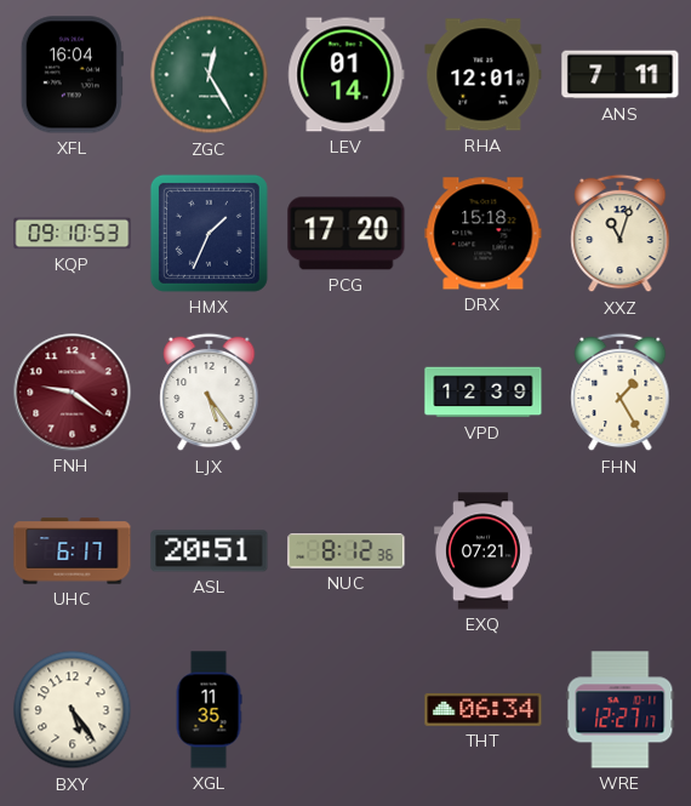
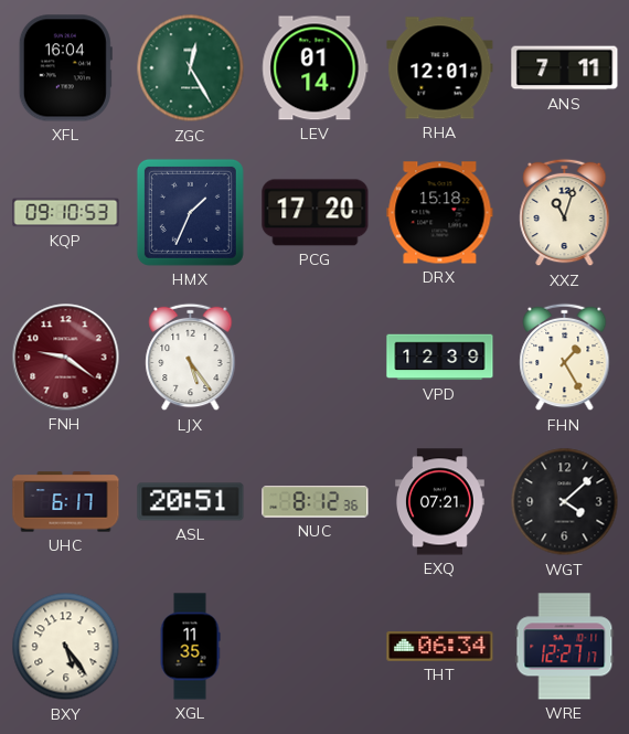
WGT: none -> 4:08 (565, 502)
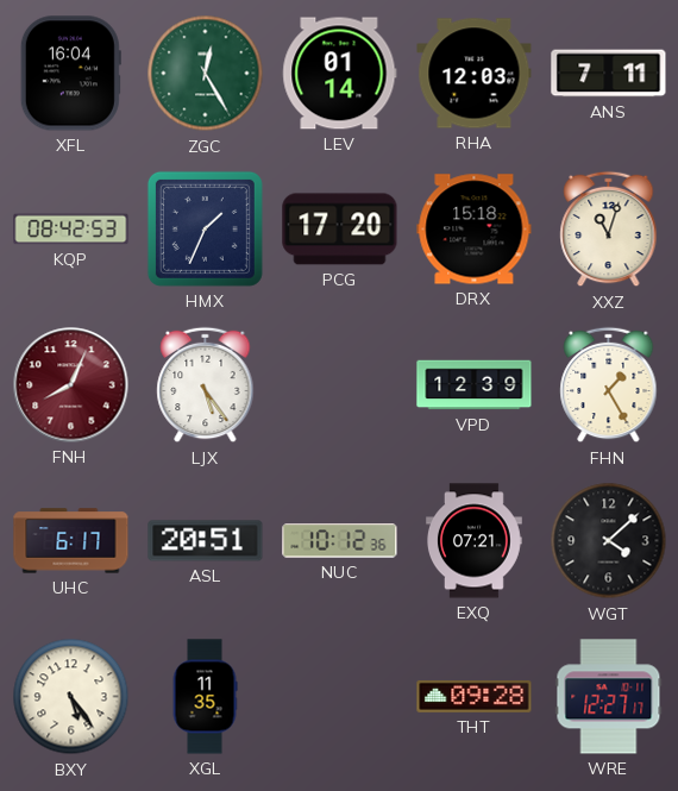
RHA: 12:01 -> 12:03 (475, 74)
KQP: 09:10 -> 08:42 (71, 230)
FNH: 9:21 -> 8:04 (71, 385)
NUC: 8:12 -> 10:12 (340, 541)
THT: 06:34 -> 09:28 (475, 696)
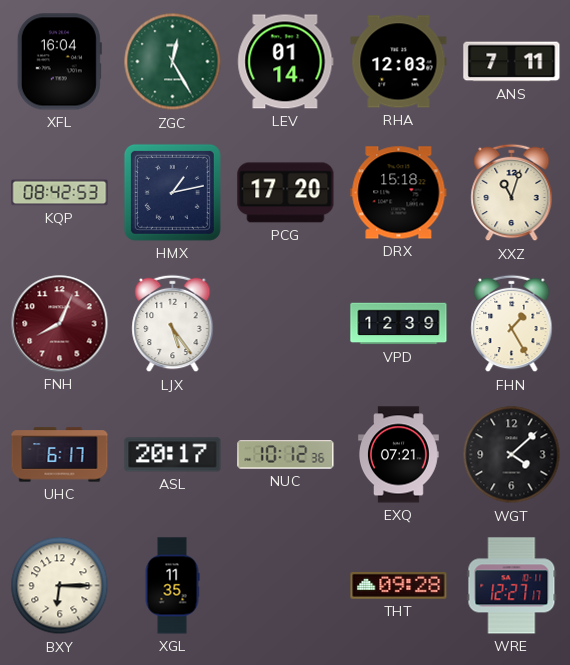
HMX: 1:34 -> 1:13 (172, 192)
ASL: 20:51 -> 20:17 (173, 455)
BXY: 5:24 -> 6:15 (60, 586)
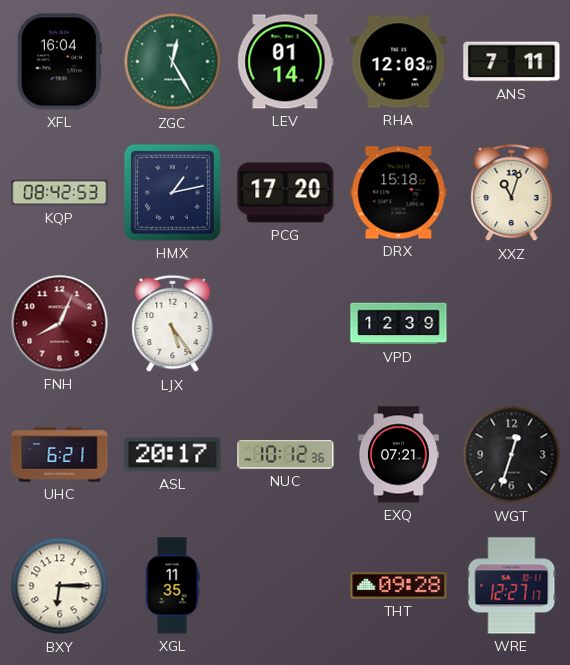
FHN: 1:25 -> none (512, 324)
UHC: 6:17 -> 6:21 (60, 455)
WGT: 4:08 -> 12:33 (512, 455)
